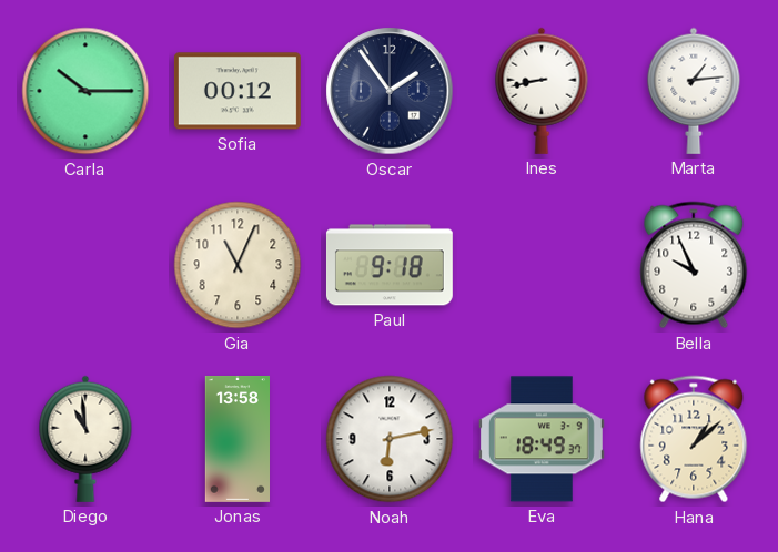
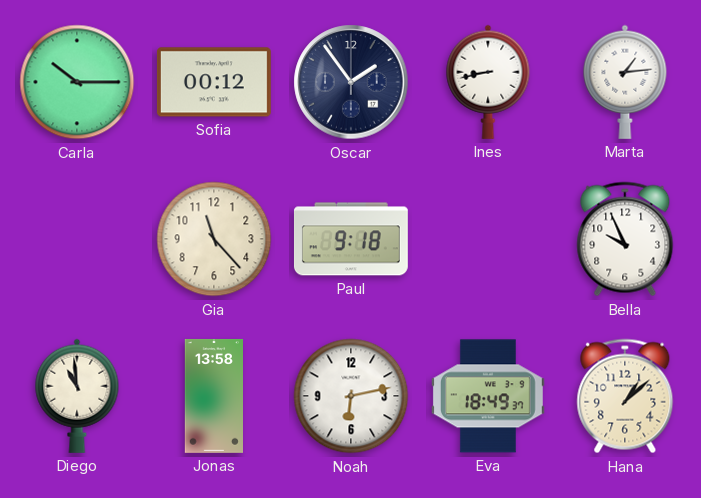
Gia: 11:04 -> 11:23 (214, 239)
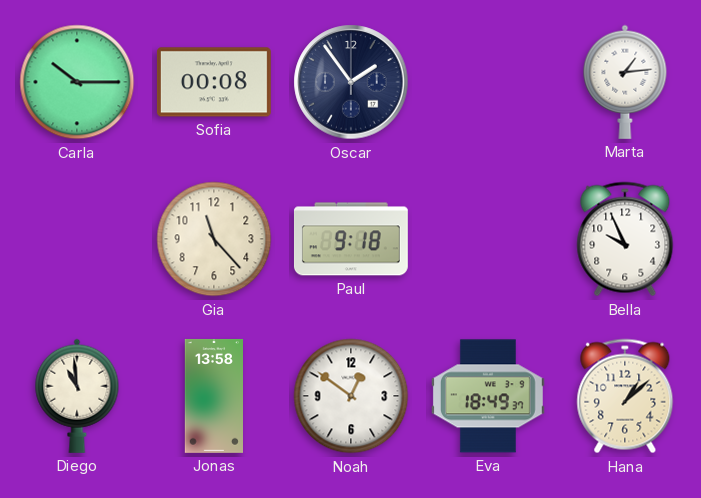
Sofia: 00:12 -> 00:08 (214, 82)
Ines: 8:43 -> none (488, 82)
Noah: 6:13 -> 12:51 (351, 396)
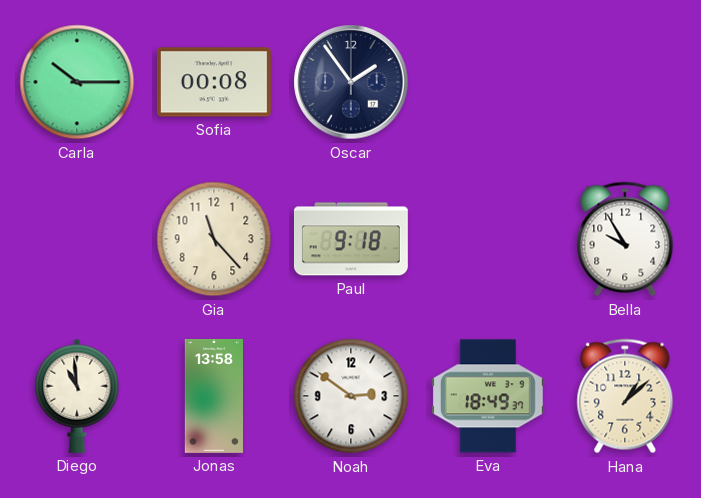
Marta: 1:14 -> none (625, 82)
Bella: 9:56 -> 9:55 (625, 239)
Noah: 12:51 -> 2:51 (351, 396)
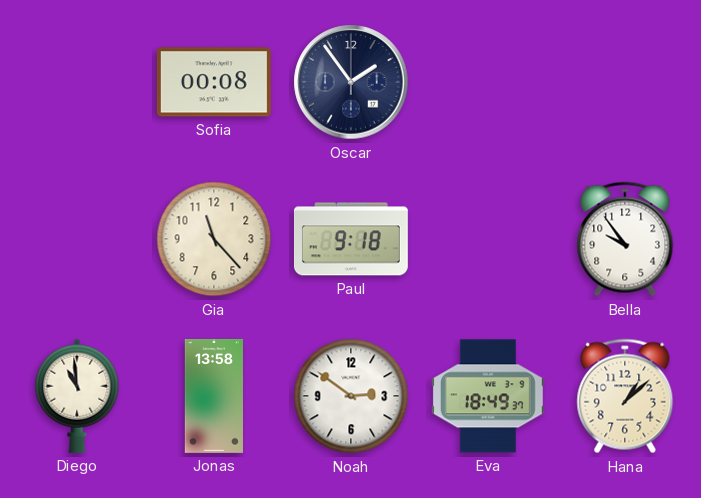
Carla: 10:15 -> none (77, 82)
Bella: 9:55 -> 9:54 (625, 239)
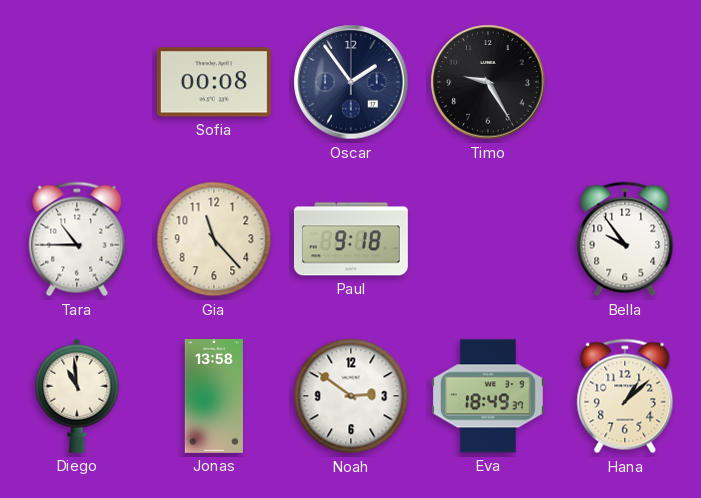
Timo: none -> 9:25 (488, 82)
Tara: none -> 10:45 (77, 239)
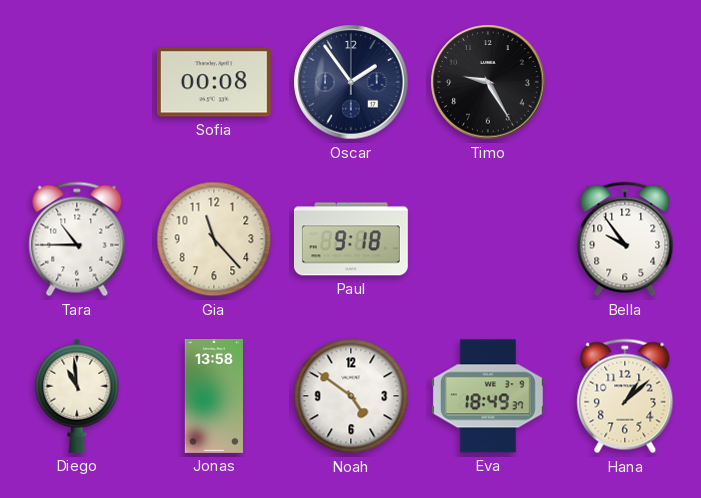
Noah: 2:51 -> 4:51 (351, 396)
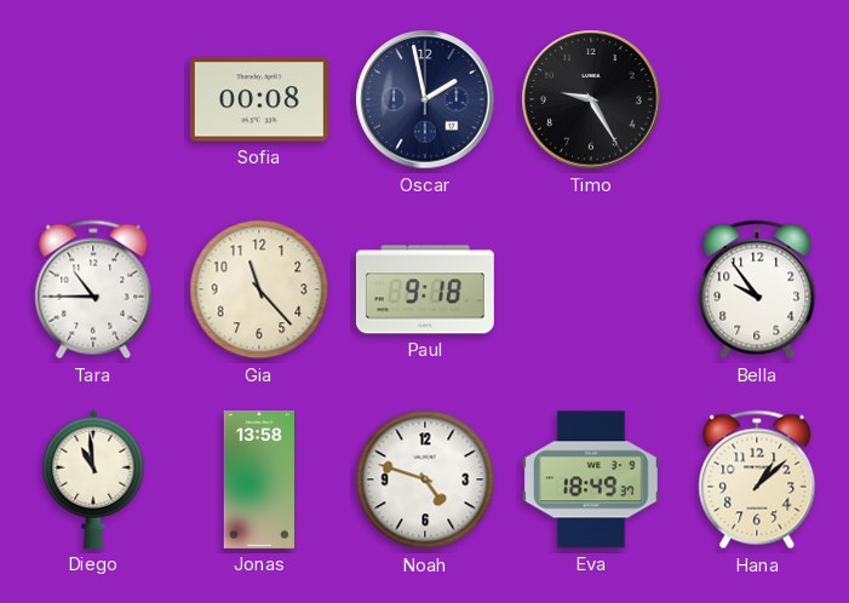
Oscar: 1:54 -> 1:58 (425, 99)
Noah: 4:51 -> 4:48 (425, 479)
